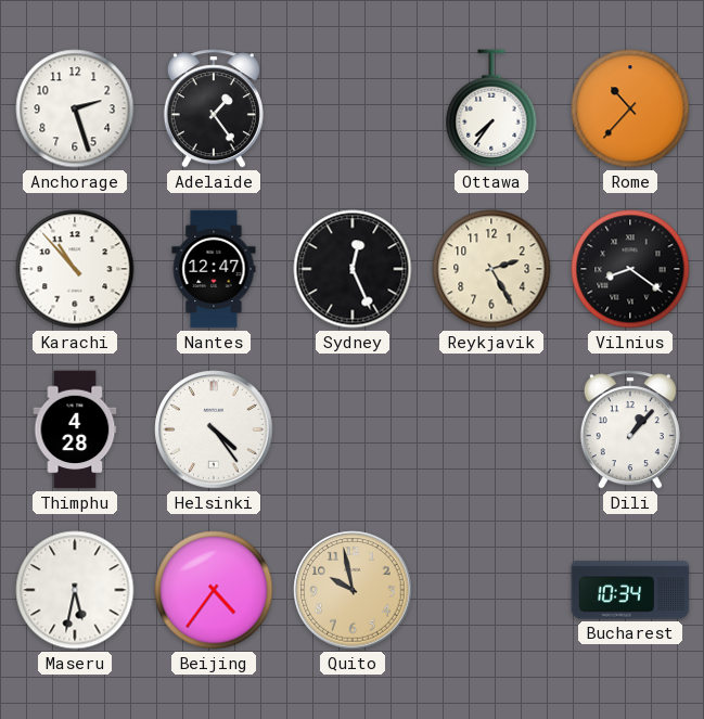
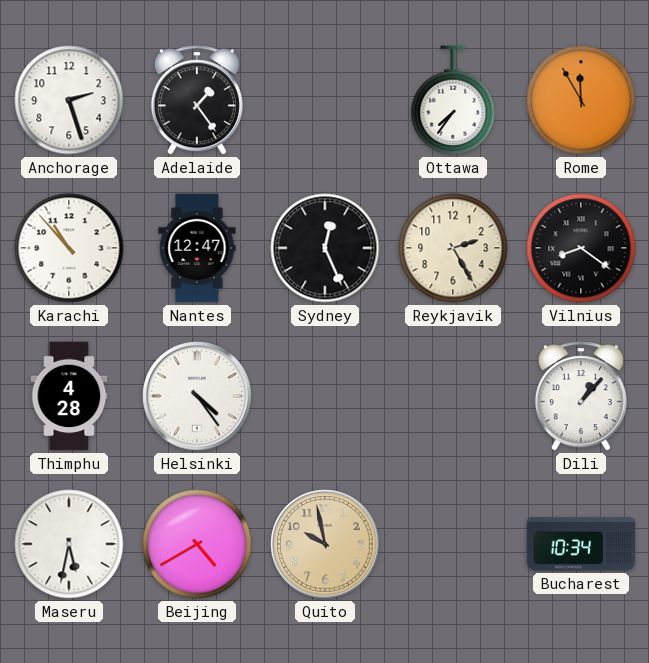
Rome: 10:37 -> 11:55 (581, 100)
Beijing: 4:36 -> 4:40 (197, 544)
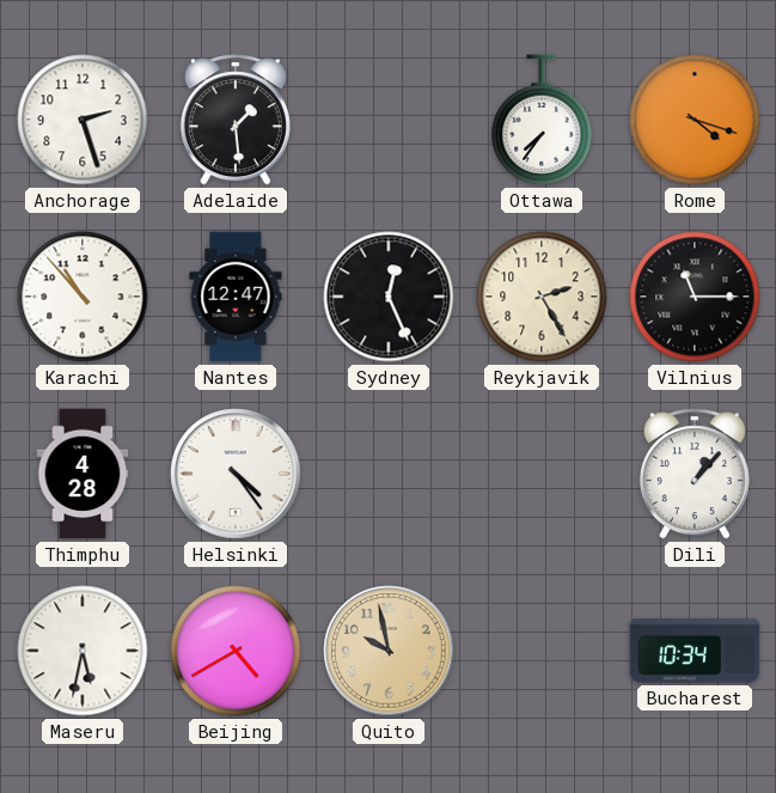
Adelaide: 1:24 -> 1:29 (236, 120)
Rome: 11:55 -> 4:18 (695, 120)
Vilnius: 8:21 -> 11:15 (695, 297)
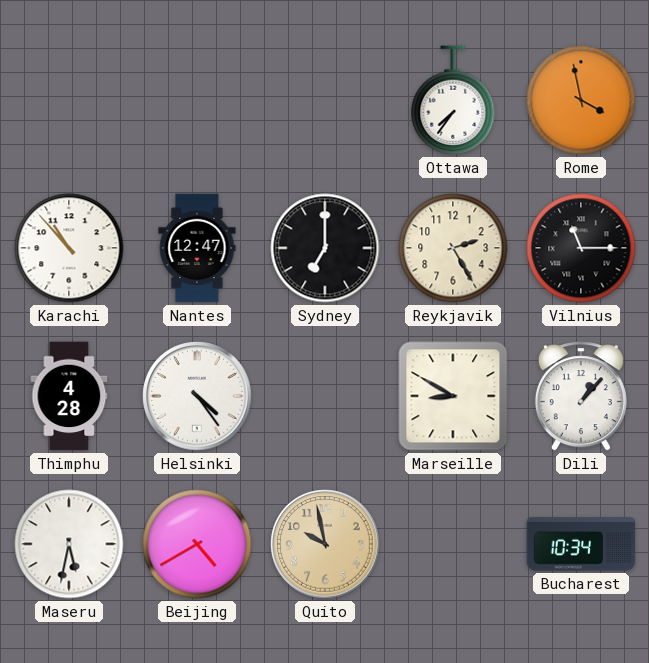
Anchorage: 2:27 -> none (83, 120)
Adelaide: 1:29 -> none (236, 120)
Rome: 4:18 -> 3:58 (581, 100)
Sydney: 12:26 -> 7:00 (325, 248)
Marseille: none -> 8:50 (453, 396)
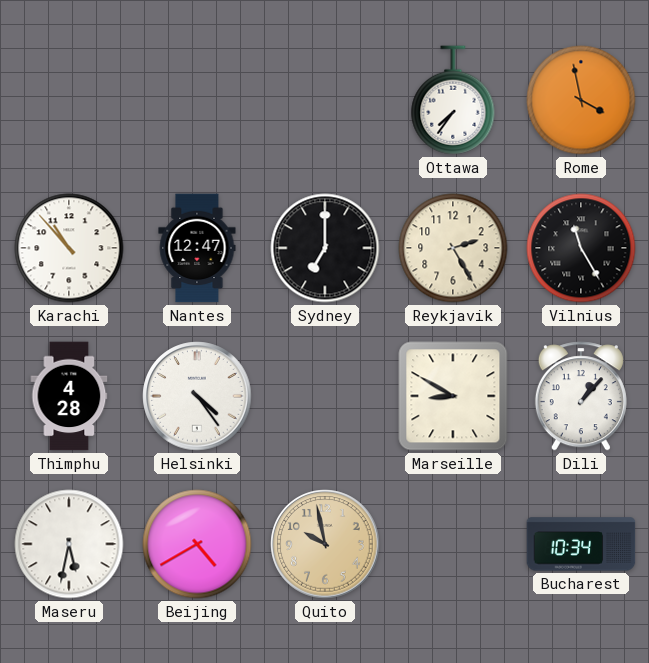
Vilnius: 11:15 -> 11:25 (581, 248)
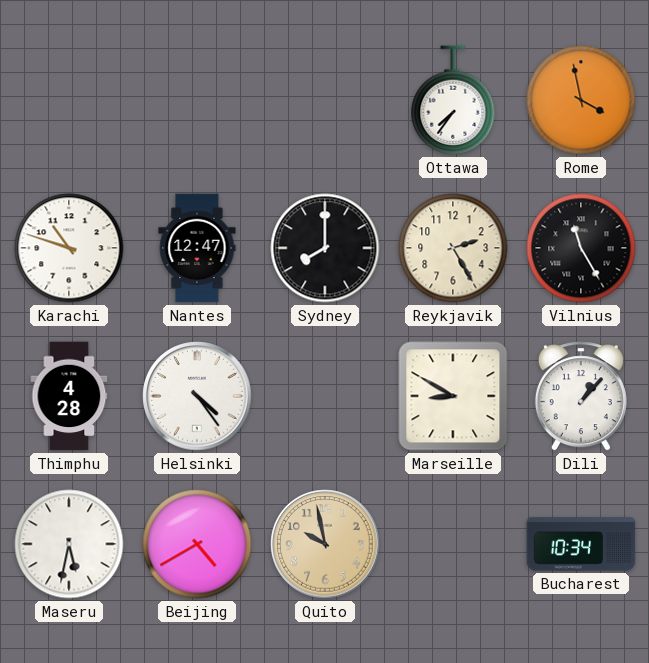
Karachi: 10:53 -> 10:48 (69, 248)
Sydney: 7:00 -> 8:00 (325, 248)
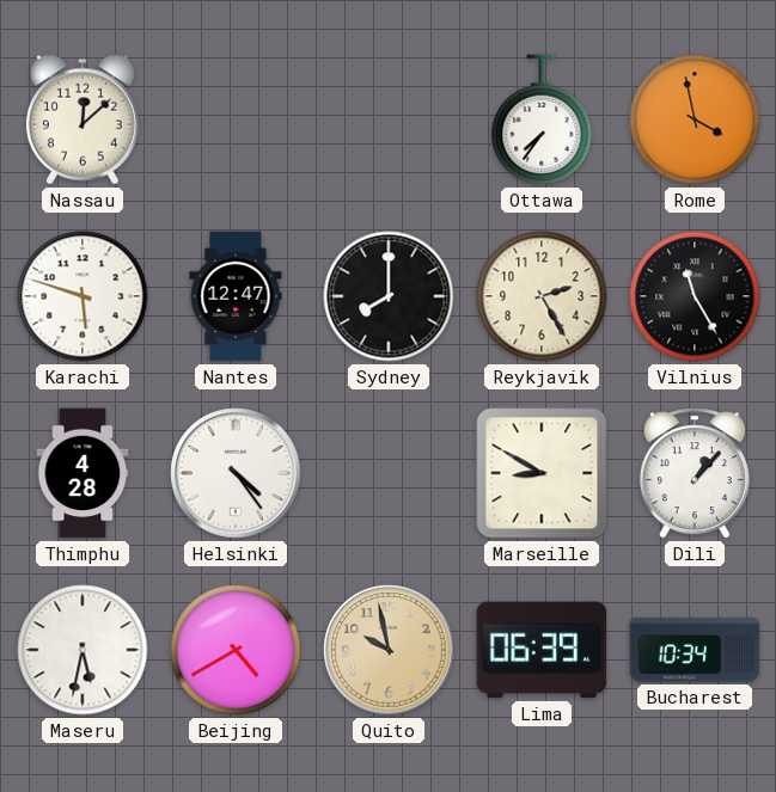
Nassau: none -> 12:08 (83, 119)
Karachi: 10:48 -> 5:48 (83, 296)
Lima: none -> 06:39 (542, 650)
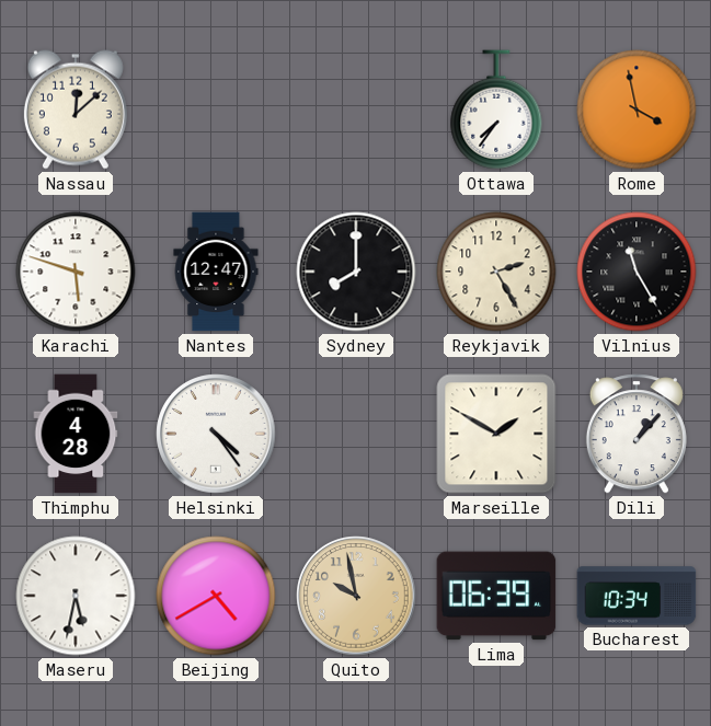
Marseille: 8:50 -> 1:50 (496, 434)
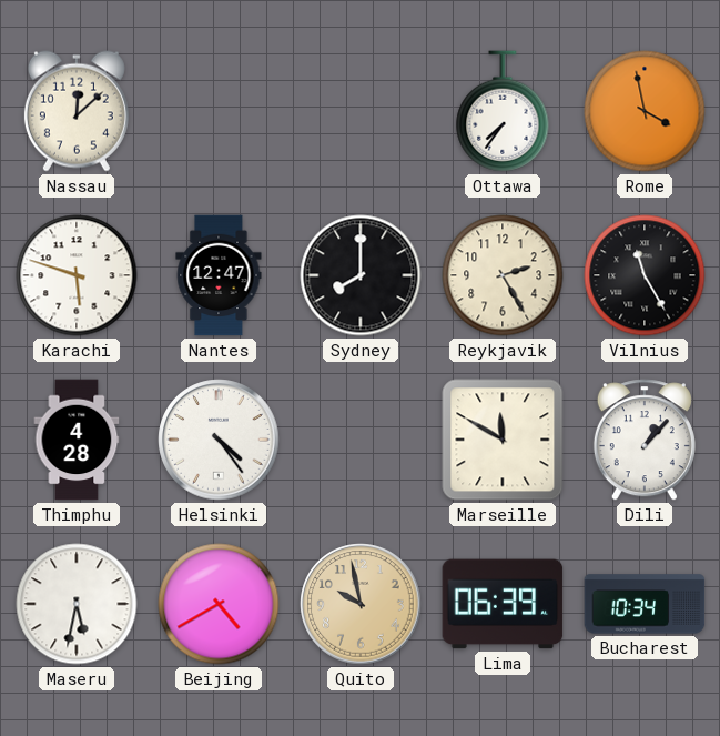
Marseille: 1:50 -> 11:50 (503, 440)
